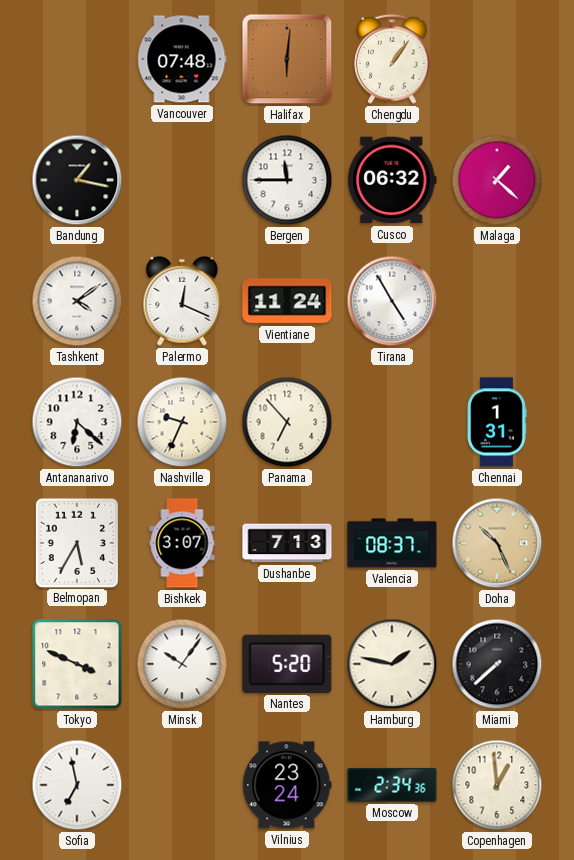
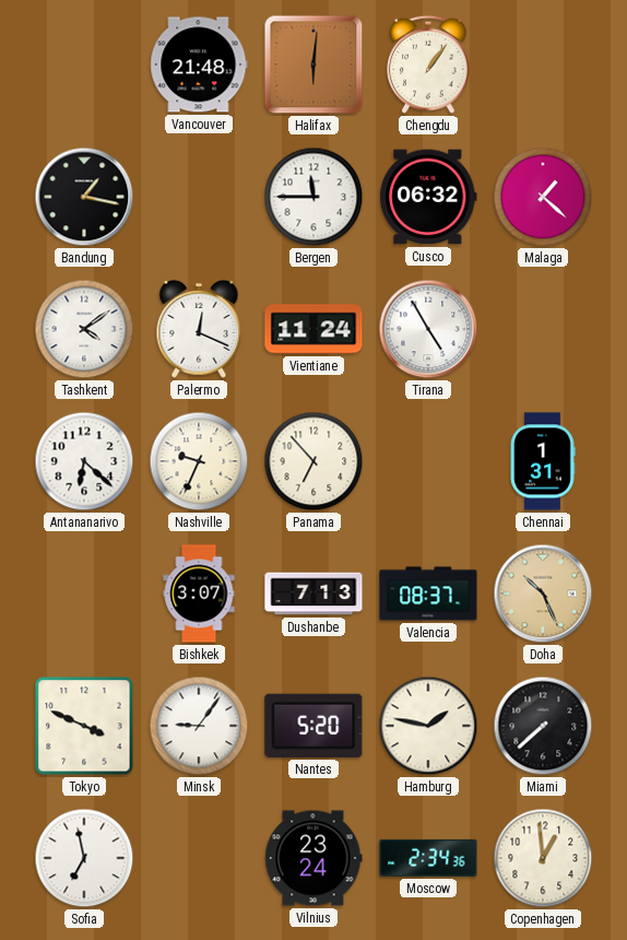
Vancouver: 07:48 -> 21:48 (199, 64)
Belmopan: 5:35 -> none (77, 542)
Minsk: 10:06 -> 9:06 (199, 726)
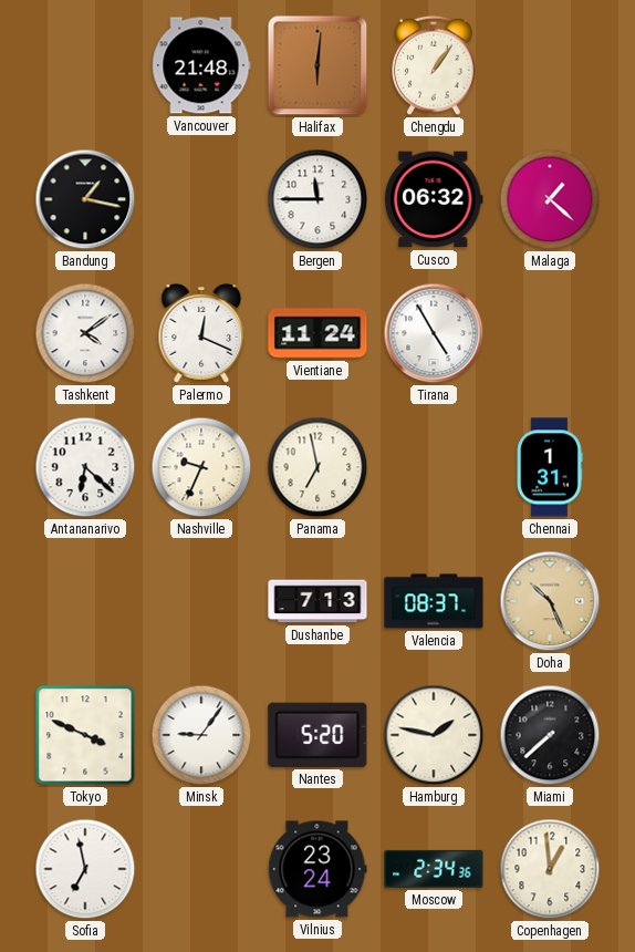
Panama: 6:53 -> 6:58 (317, 467)
Bishkek: 3:07 -> none (199, 594)
